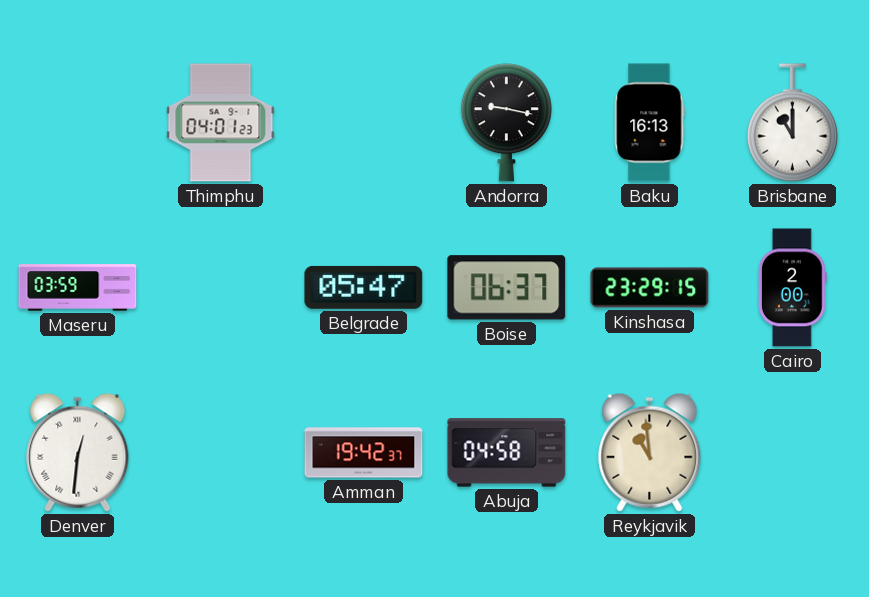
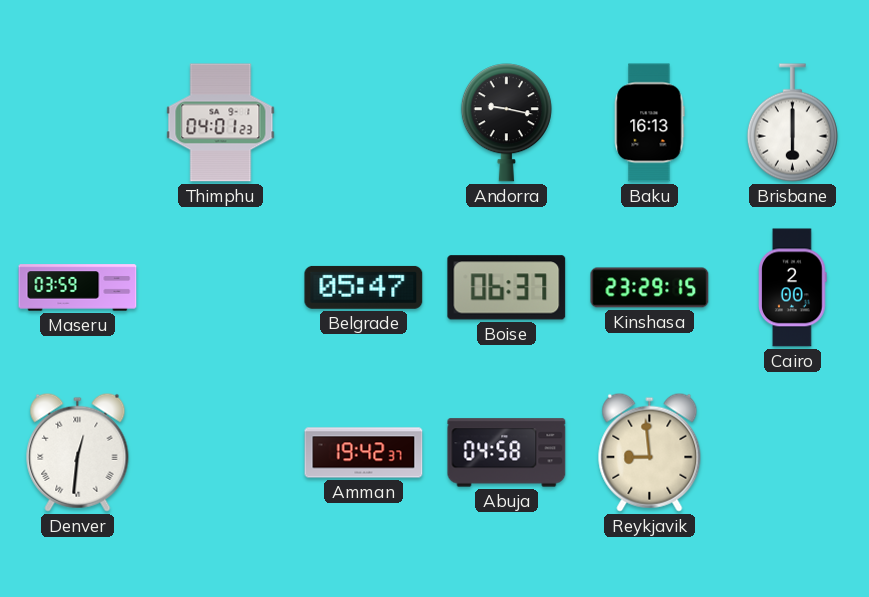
Brisbane: 11:00 -> 6:00 (792, 123)
Reykjavik: 10:59 -> 8:59 (650, 452)
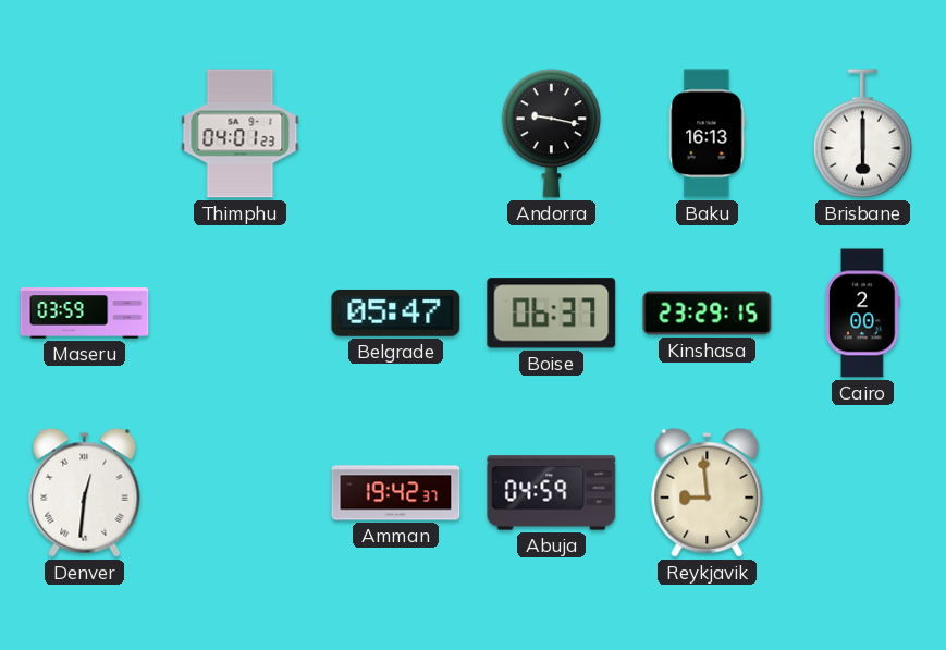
Abuja: 04:58 -> 04:59 (552, 493)
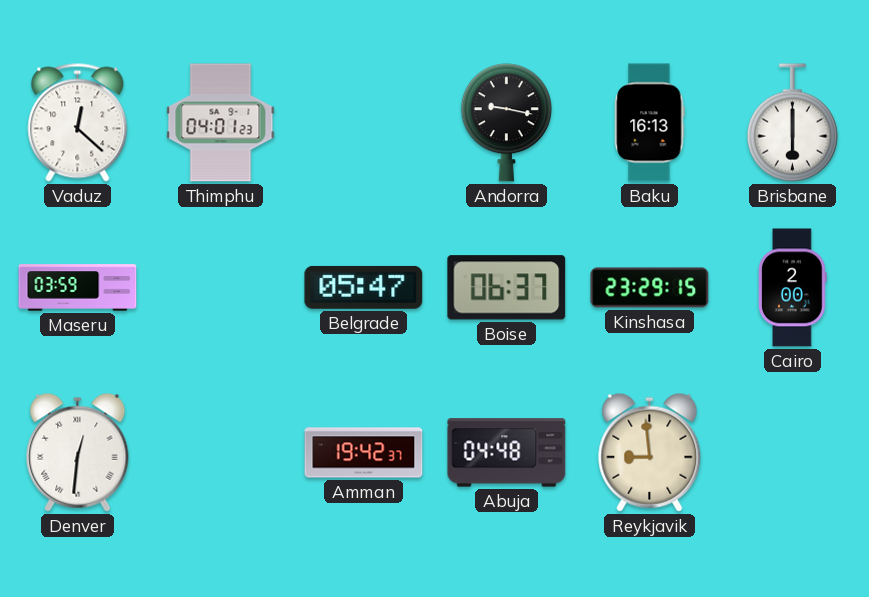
Vaduz: none -> 12:22 (78, 123)
Abuja: 04:59 -> 04:48 (507, 453)
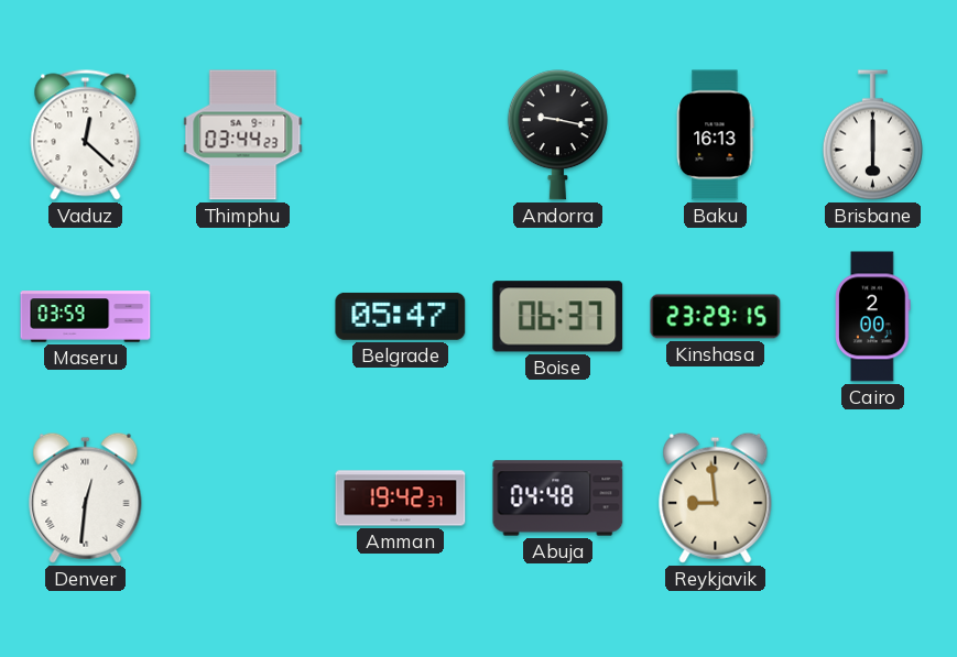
Thimphu: 04:01 -> 03:44 (243, 135)
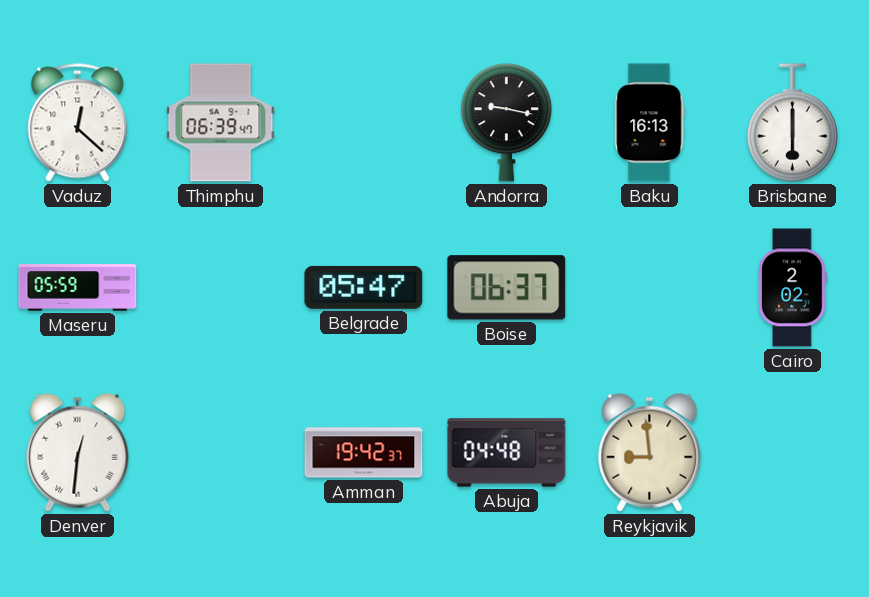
Thimphu: 03:44 -> 06:39 (221, 123)
Maseru: 03:59 -> 05:59 (78, 288)
Kinshasa: 23:29 -> none (716, 317)
Cairo: 2:00 -> 2:02 (793, 288)
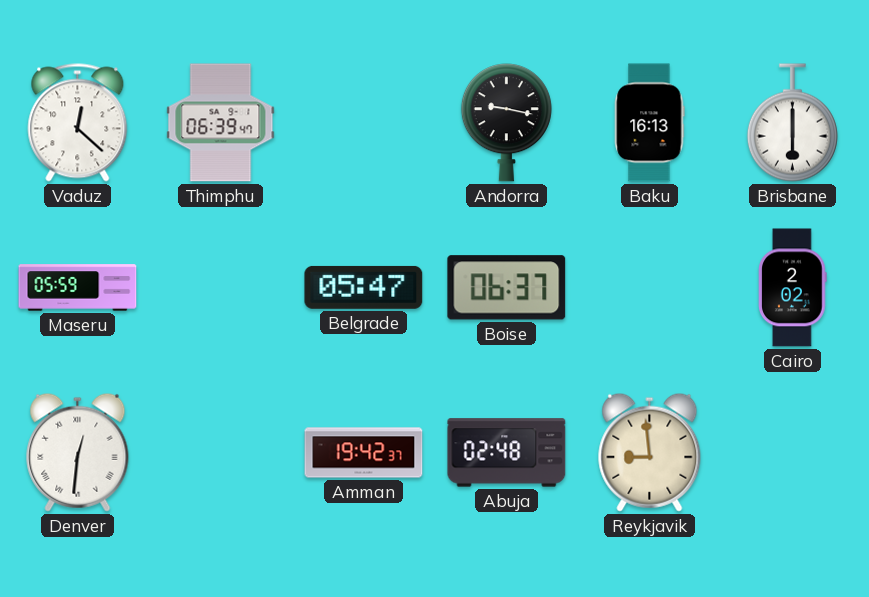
Abuja: 04:48 -> 02:48 (507, 453)
